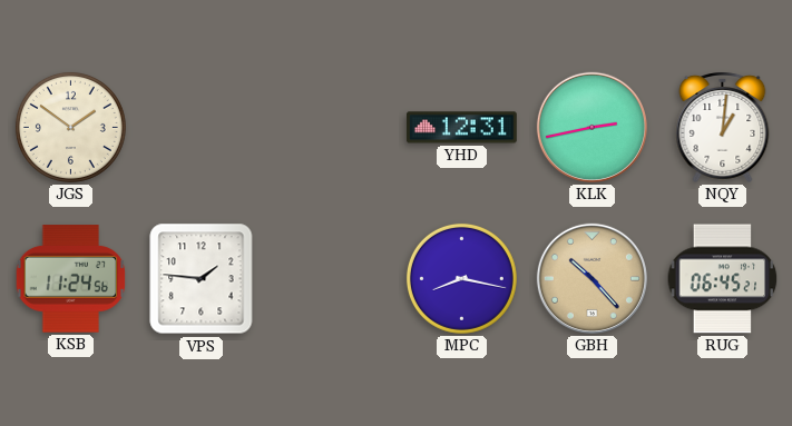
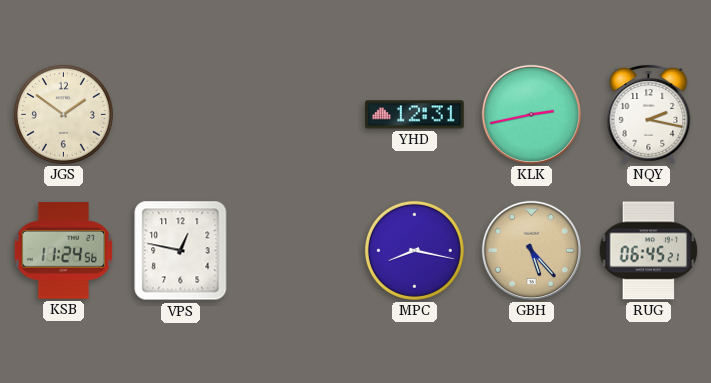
NQY: 1:01 -> 2:17 (649, 115)
VPS: 1:46 -> 12:47 (181, 251)
GBH: 10:23 -> 5:23 (531, 250)
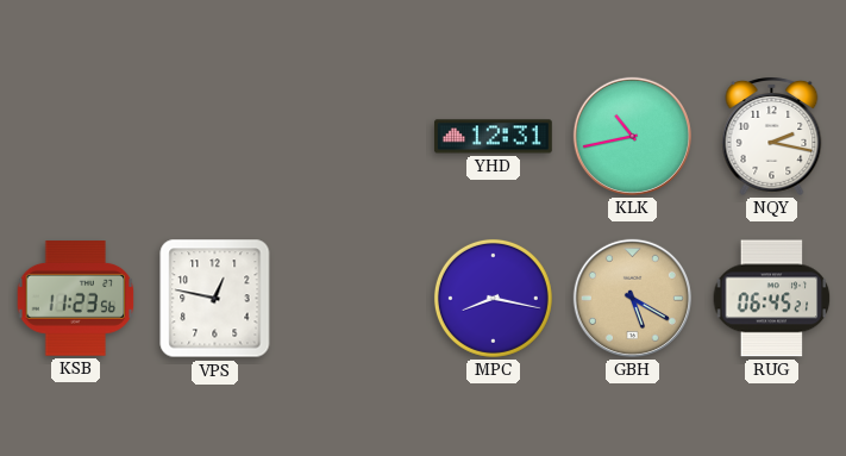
JGS: 1:51 -> none (63, 114)
KLK: 2:43 -> 10:43 (632, 136)
KSB: 11:24 -> 11:23 (76, 299)
GBH: 5:23 -> 5:20 (632, 298)
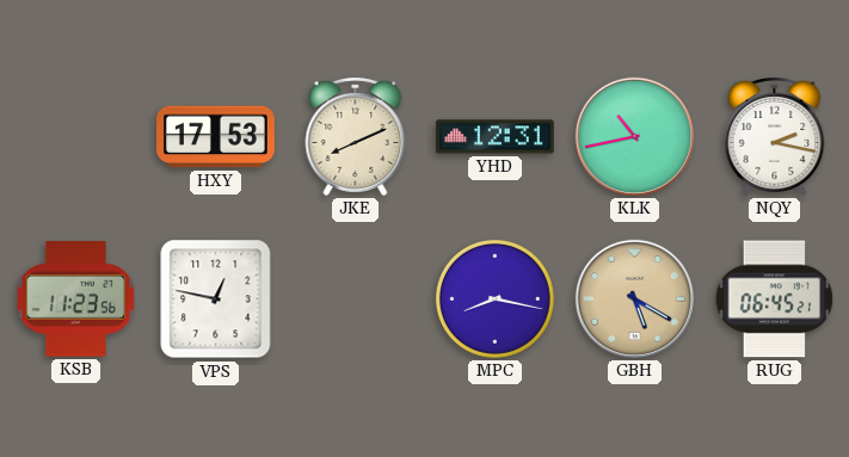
HXY: none -> 17:53 (216, 137)
JKE: none -> 8:11 (356, 137)
